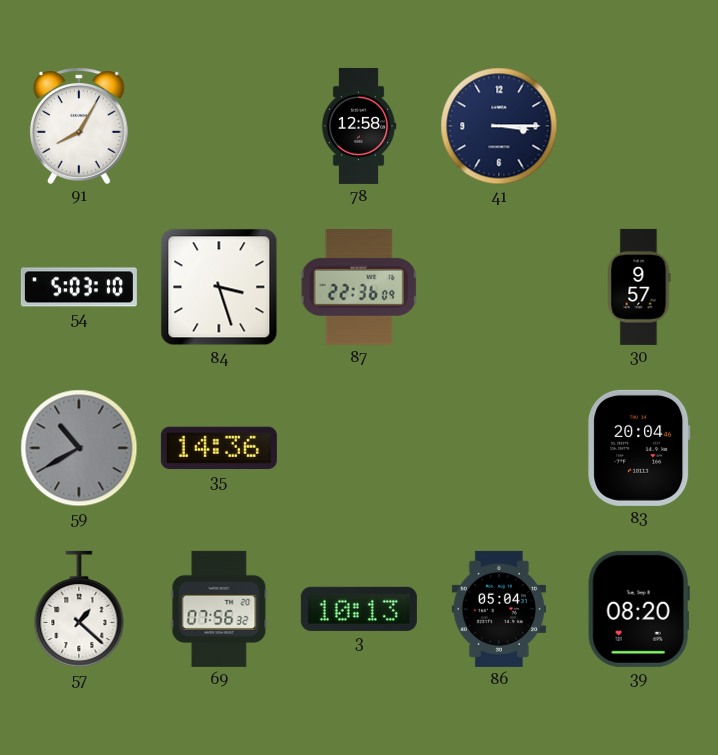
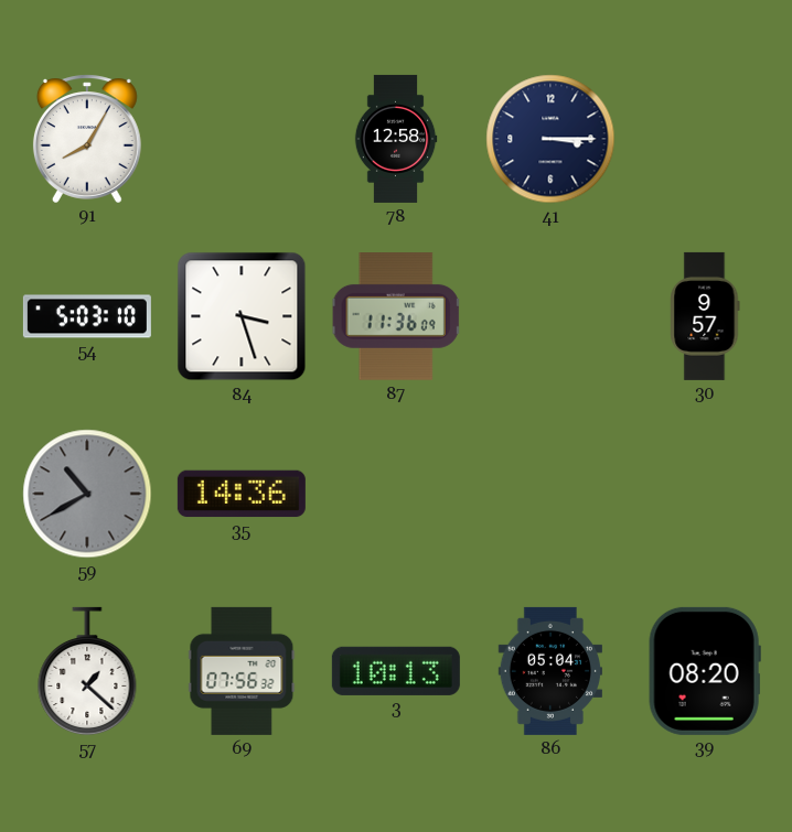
87: 22:36 -> 11:36 (396, 317)
83: 20:04 -> none (639, 448)
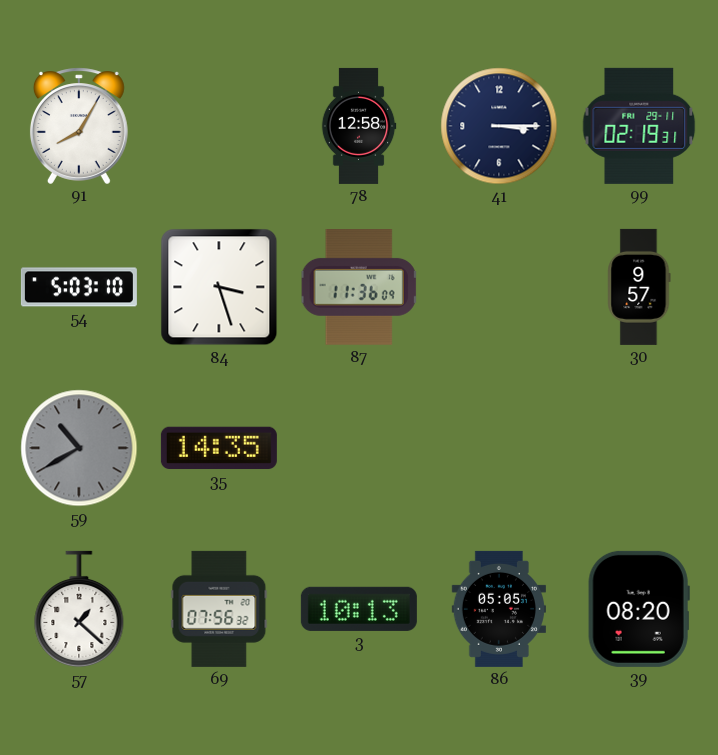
99: none -> 02:19 (639, 126)
35: 14:36 -> 14:35 (219, 448)
86: 05:04 -> 05:05 (499, 609)
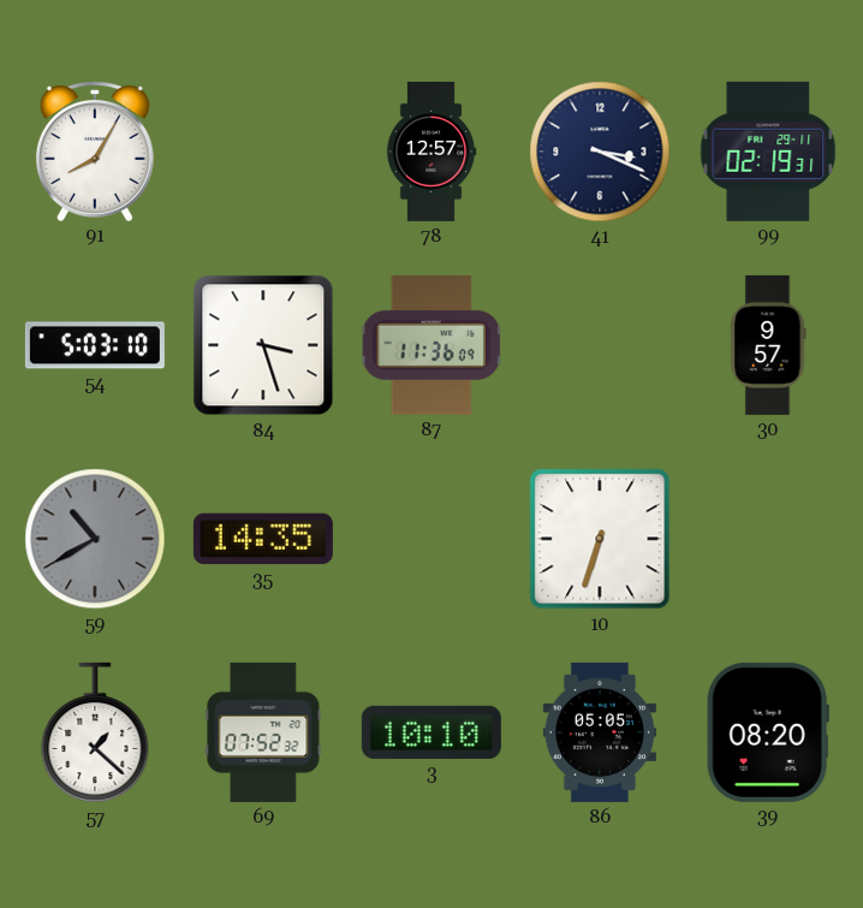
78: 12:58 -> 12:57 (431, 152)
41: 3:15 -> 3:19 (600, 152)
10: none -> 6:33 (600, 539)
69: 07:56 -> 07:52 (263, 732)
3: 10:13 -> 10:10 (431, 732)
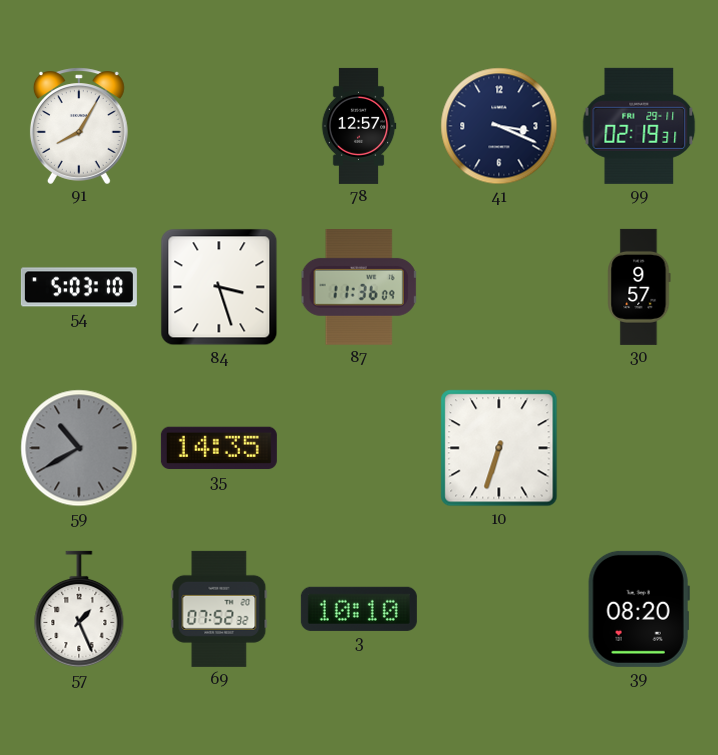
57: 1:22 -> 1:26 (79, 609)
86: 05:05 -> none (600, 732)
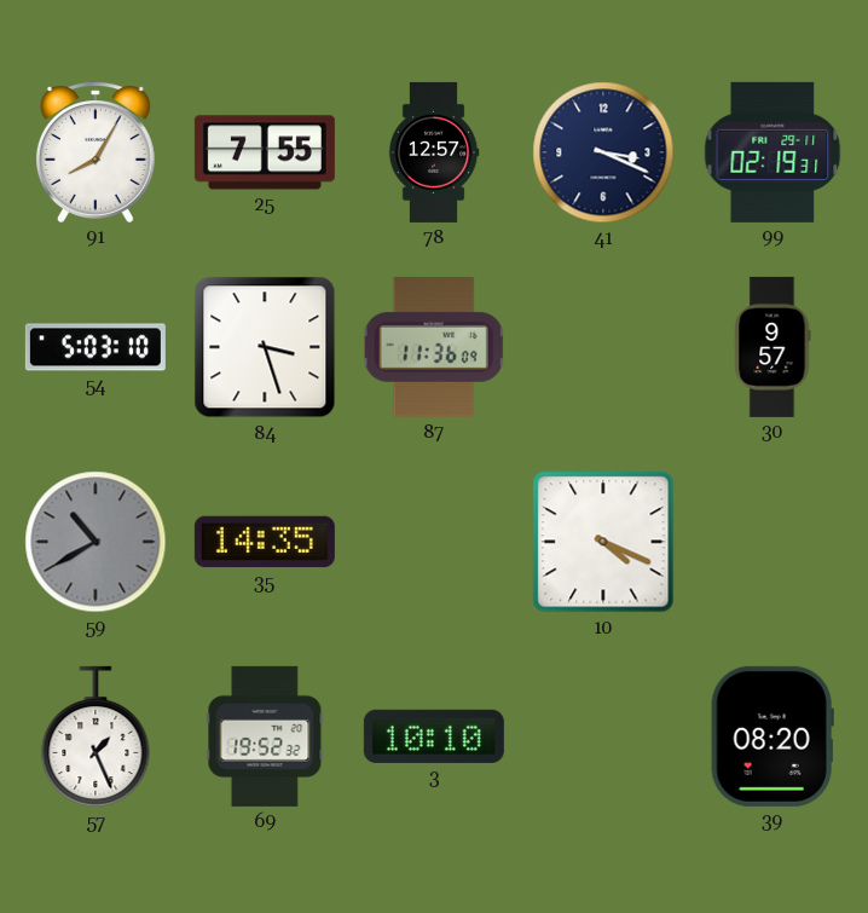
25: none -> 7:55 (265, 152)
10: 6:33 -> 4:19 (603, 542)
69: 07:52 -> 19:52 (265, 736)
